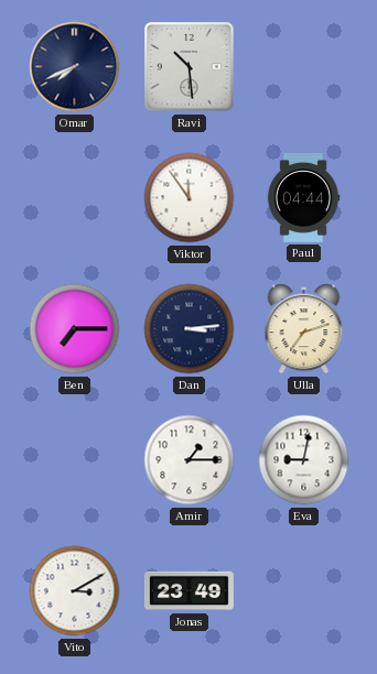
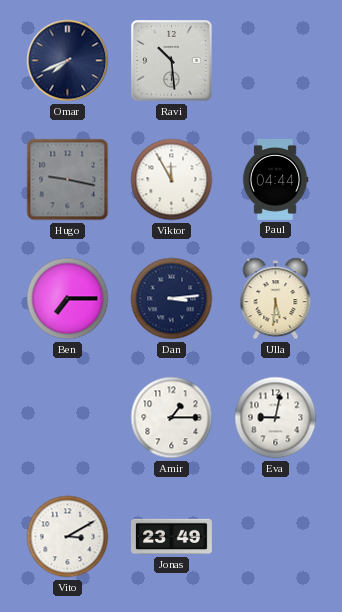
Hugo: none -> 9:17 (68, 180)
Viktor: 11:54 -> 11:55 (172, 180)
Ulla: 7:12 -> 5:31 (276, 299)
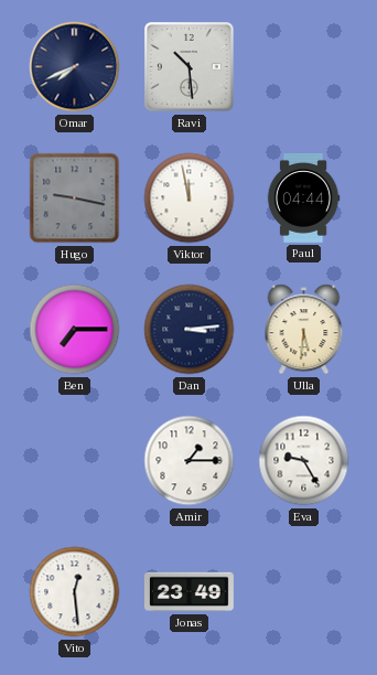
Viktor: 11:55 -> 11:58 (190, 199)
Eva: 9:02 -> 9:25 (304, 461)
Vito: 3:10 -> 12:29 (75, 592)
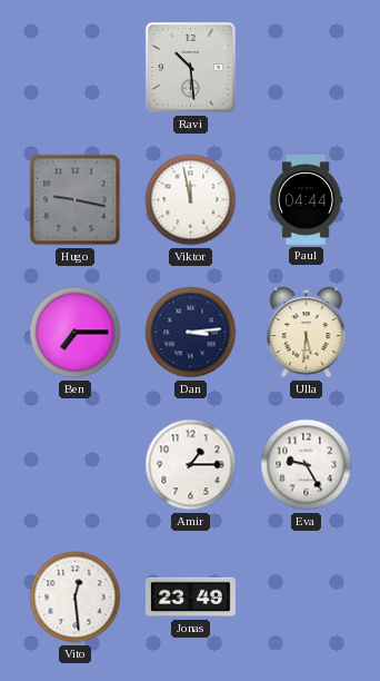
Omar: 7:41 -> none (75, 67)
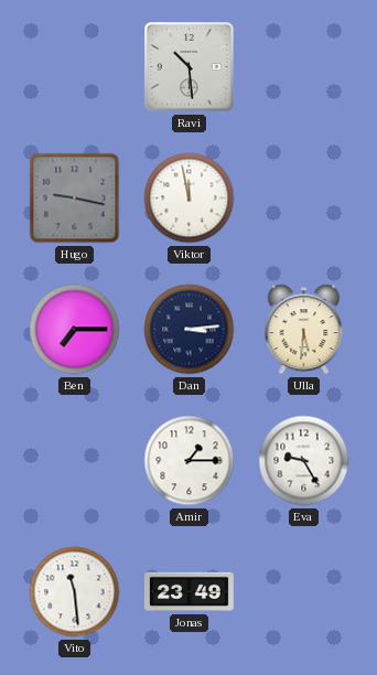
Paul: 04:44 -> none (306, 199)
Vito: 12:29 -> 11:29 (75, 592)
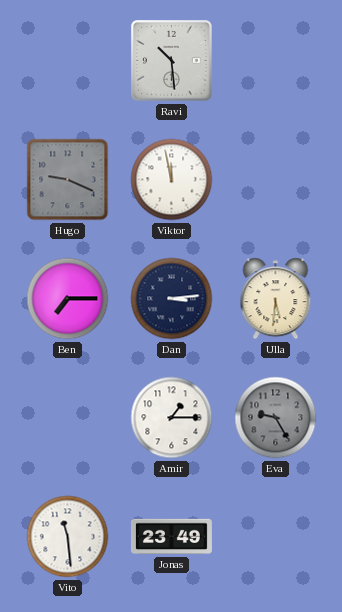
Hugo: 9:17 -> 9:19 (68, 180)
Eva dial: white -> grey (276, 418)
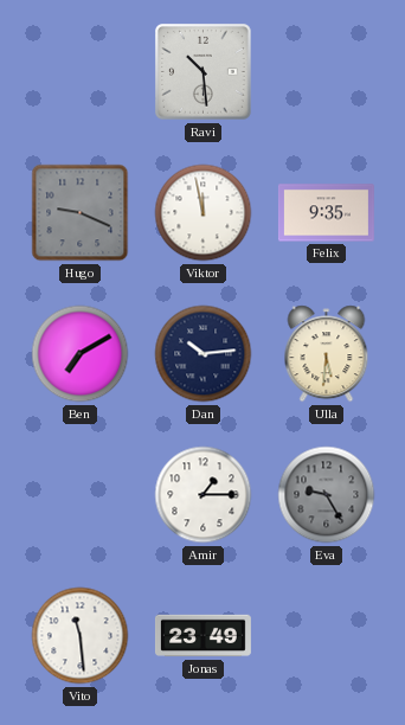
Felix: none -> 9:35 (326, 213)
Ben: 7:15 -> 7:10 (81, 354)
Dan: 3:14 -> 10:14 (204, 354)
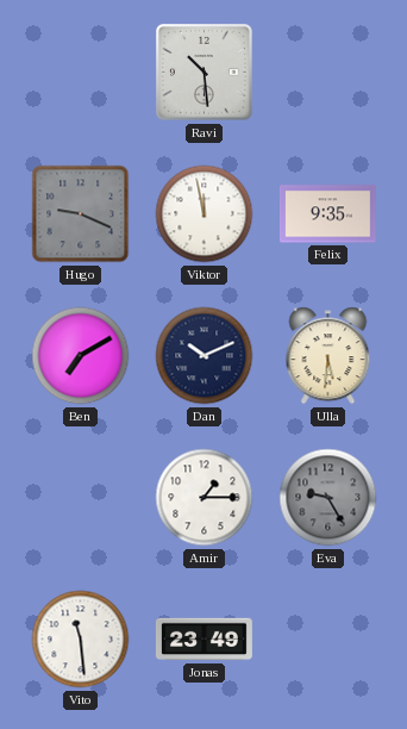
Dan: 10:14 -> 10:11 (205, 356)
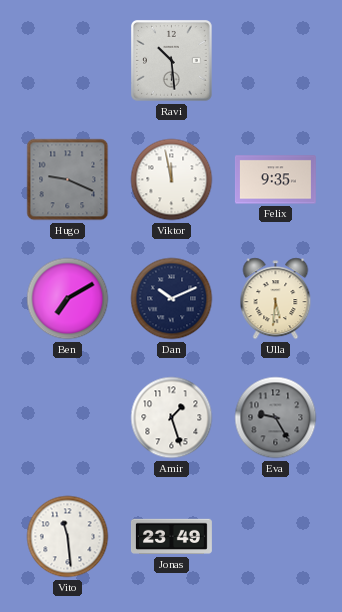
Amir: 1:15 -> 1:27 (172, 418)
